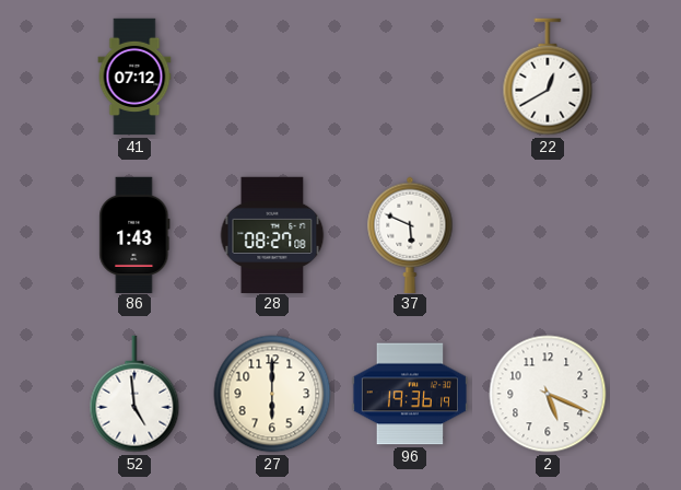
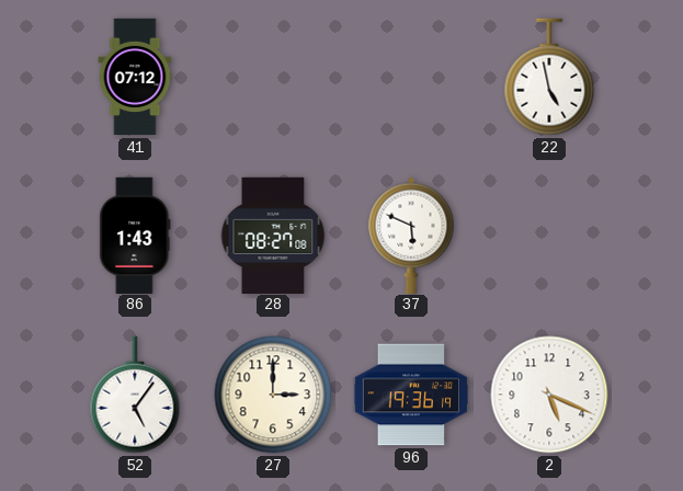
22: 12:40 -> 4:58 (549, 77)
52: 4:59 -> 5:06 (135, 395)
27: 6:00 -> 3:00 (273, 395)
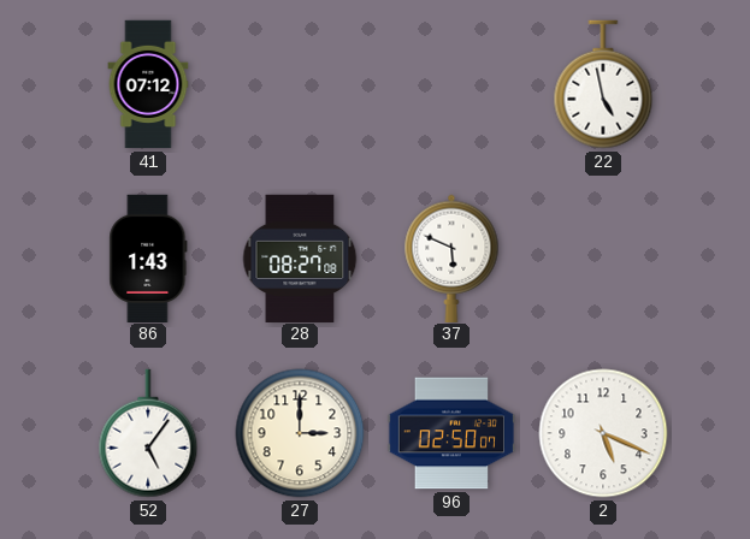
96: 19:36 -> 02:50 (450, 433)
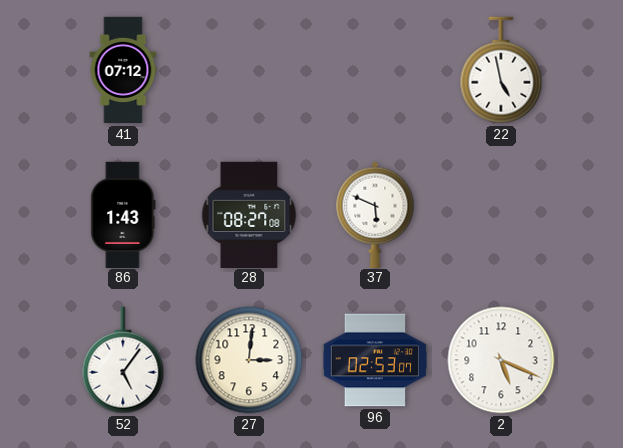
27: 3:00 -> 3:01 (249, 360)
96: 02:50 -> 02:53 (374, 360)
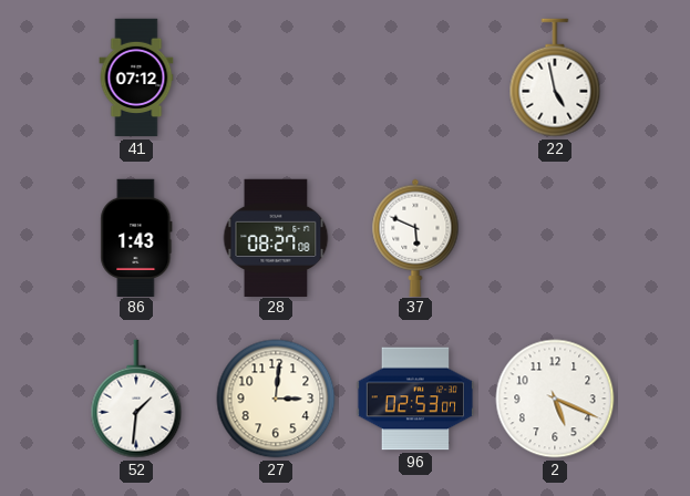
52: 5:06 -> 1:31 (136, 399)
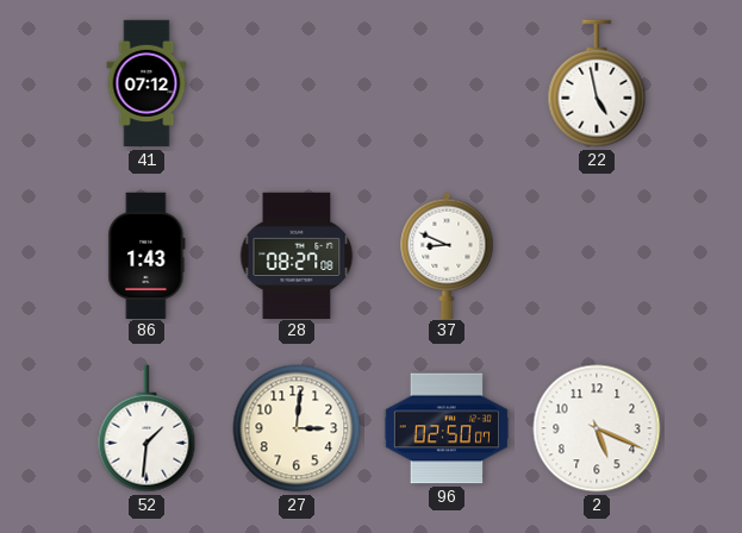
37: 5:49 -> 8:49 (447, 255)
96: 02:53 -> 02:50 (445, 428)
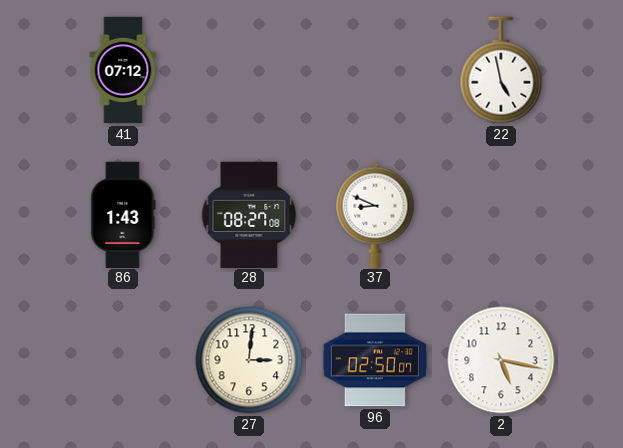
52: 1:31 -> none (146, 428)
2: 5:19 -> 5:17 (501, 360)
